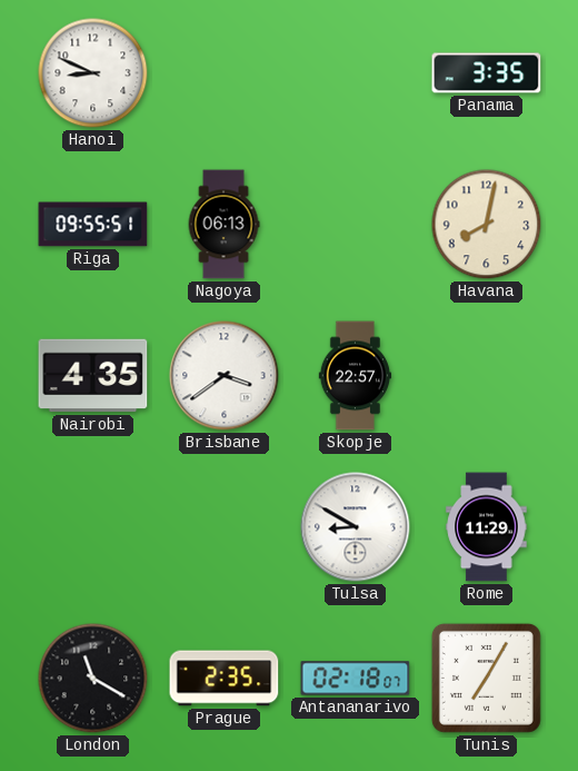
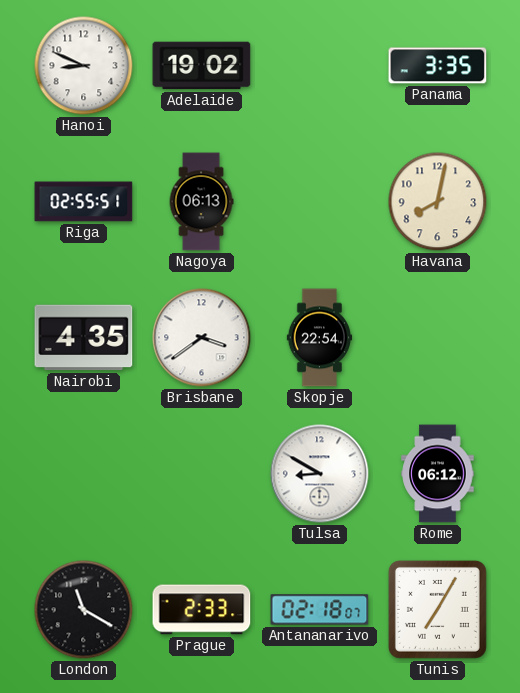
Adelaide: none -> 19:02 (202, 66)
Riga: 09:55 -> 02:55 (84, 202)
Skopje: 22:57 -> 22:54 (320, 338)
Rome: 11:29 -> 06:12 (438, 474)
Prague: 2:35 -> 2:33 (202, 610)
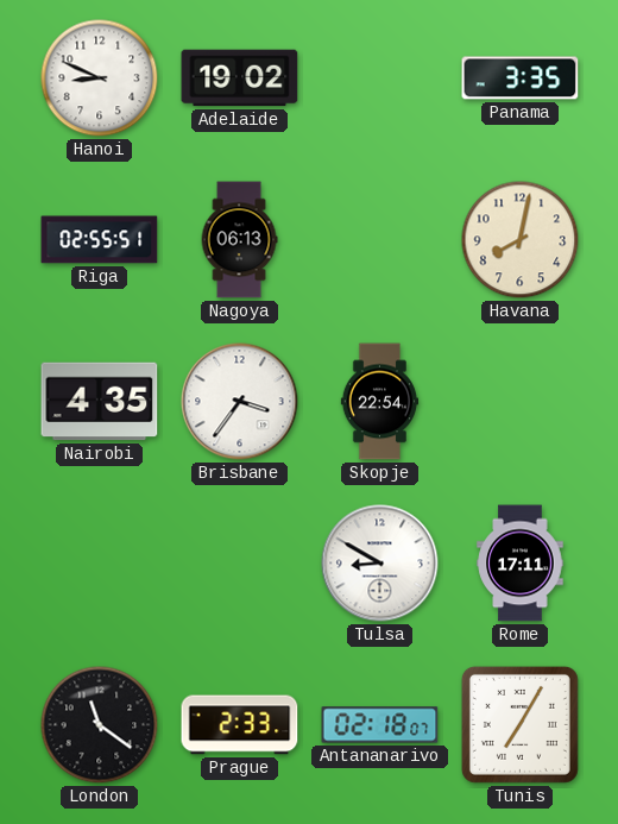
Brisbane: 3:39 -> 3:36 (240, 402)
Rome: 06:12 -> 17:11 (521, 564)
London: 11:20 -> 11:21 (100, 725)
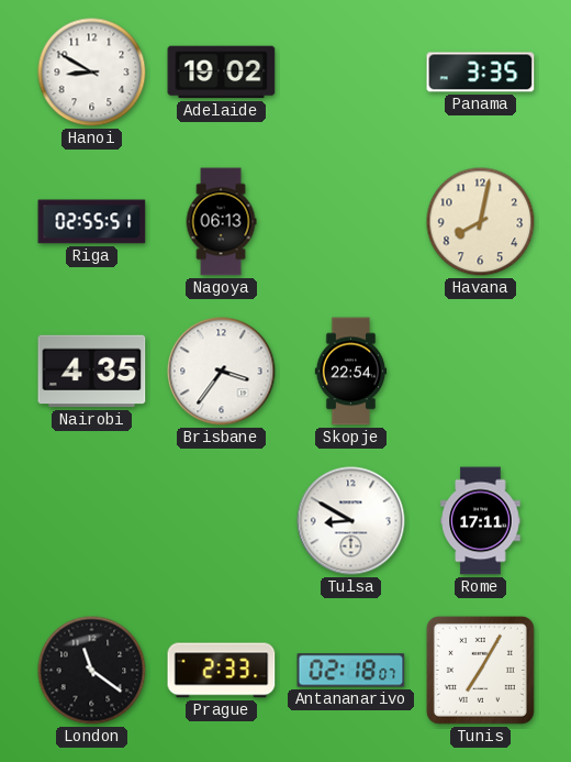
Hanoi: 8:49 -> 8:50 (92, 73)
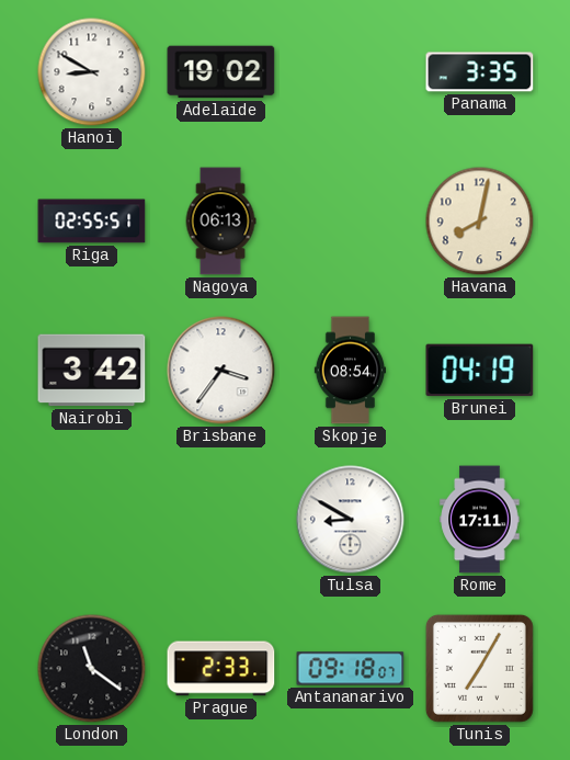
Nairobi: 4:35 -> 3:42 (92, 371)
Skopje: 22:54 -> 08:54 (351, 371)
Brunei: none -> 04:19 (480, 371)
Antananarivo: 02:18 -> 09:18 (351, 669)
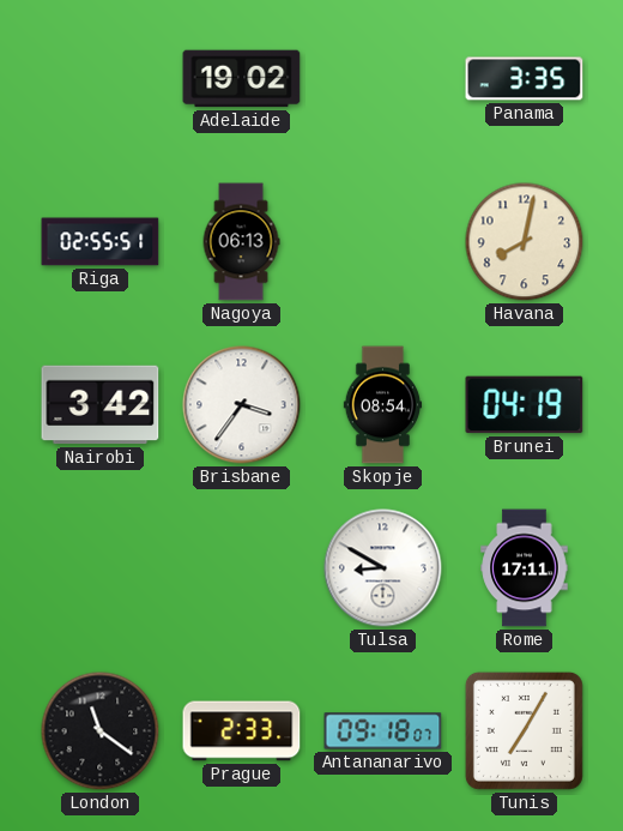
Hanoi: 8:50 -> none (92, 72)
